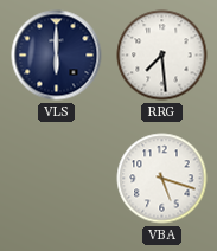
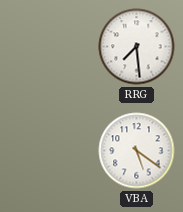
VLS: 6:00 -> none (57, 56)
VBA: 5:18 -> 5:21 (137, 151)
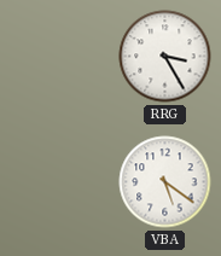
RRG: 7:29 -> 3:25 (165, 57)
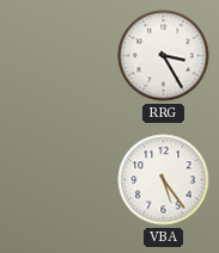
VBA: 5:21 -> 5:24 (164, 180)
